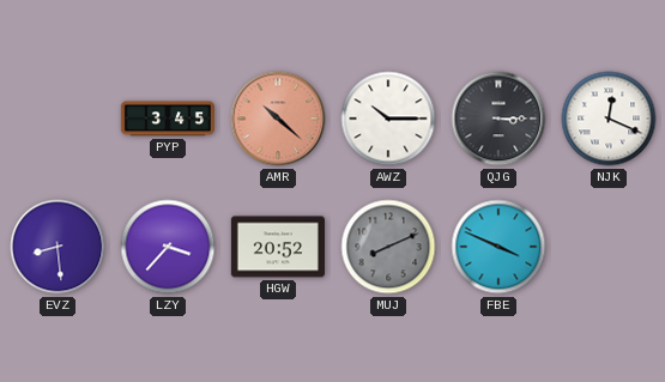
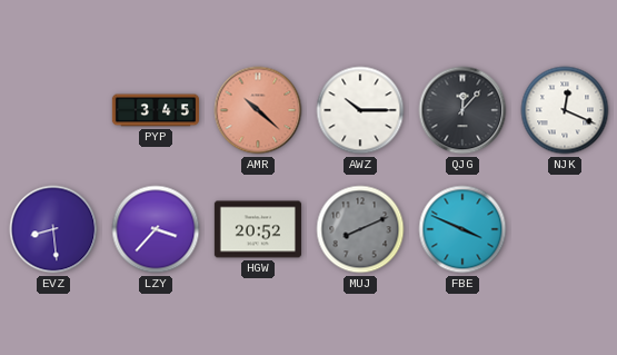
QJG: 3:15 -> 12:07 (462, 110)
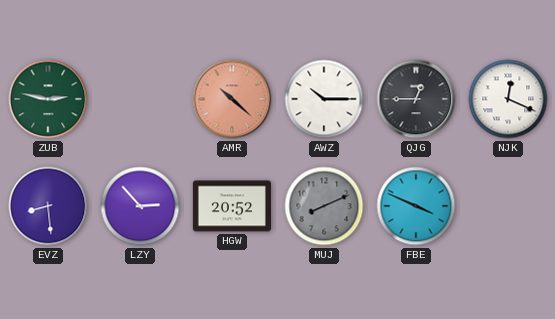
ZUB: none -> 2:47 (48, 99)
PYP: 3:45 -> none (156, 110)
QJG: 12:07 -> 12:45 (416, 99)
LZY: 3:37 -> 2:53 (140, 206)
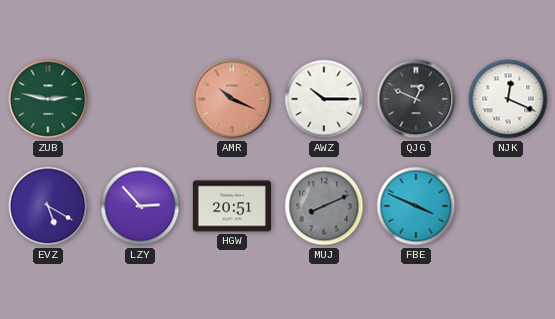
AMR: 10:22 -> 10:19 (232, 99)
QJG: 12:45 -> 12:49 (416, 99)
EVZ: 8:29 -> 5:20 (48, 206)
HGW: 20:52 -> 20:51 (232, 206)
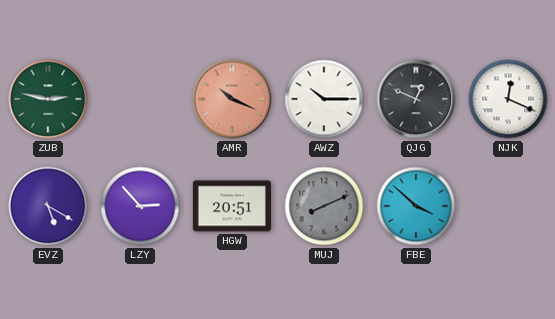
FBE: 3:49 -> 3:52 (416, 206)
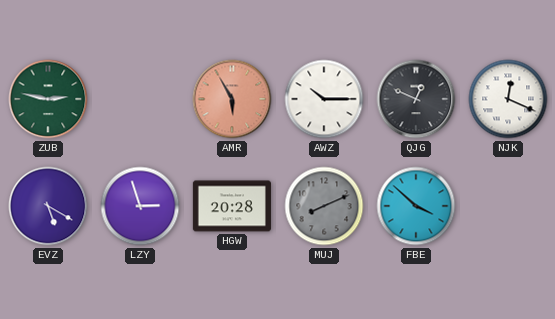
AMR: 10:19 -> 5:55 (232, 99)
LZY: 2:53 -> 2:57 (140, 206)
HGW: 20:51 -> 20:28 (232, 206)
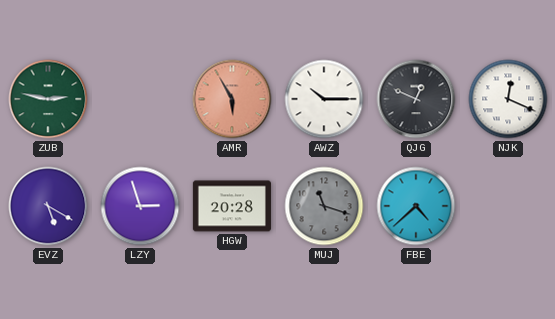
MUJ: 8:11 -> 11:18 (324, 206)
FBE: 3:52 -> 4:38 (416, 206)
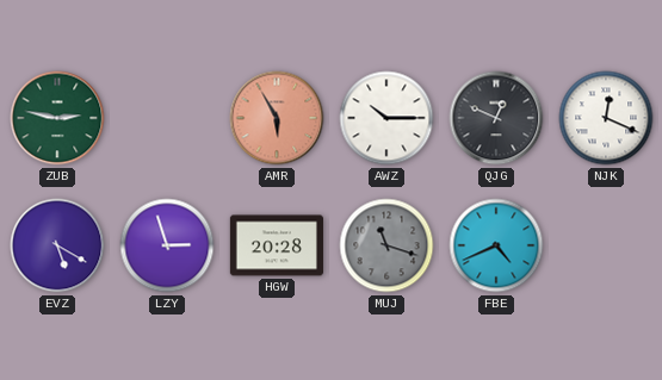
FBE: 4:38 -> 4:41 (496, 245)
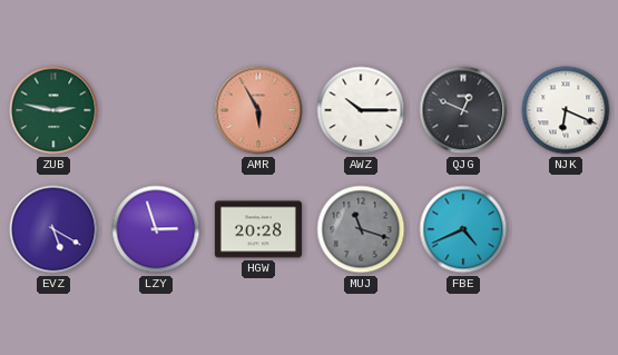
NJK: 12:19 -> 6:19 (566, 110)
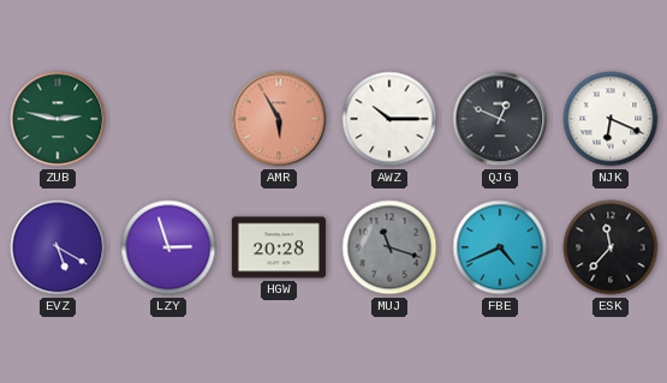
ESK: none -> 11:37 (611, 247)
